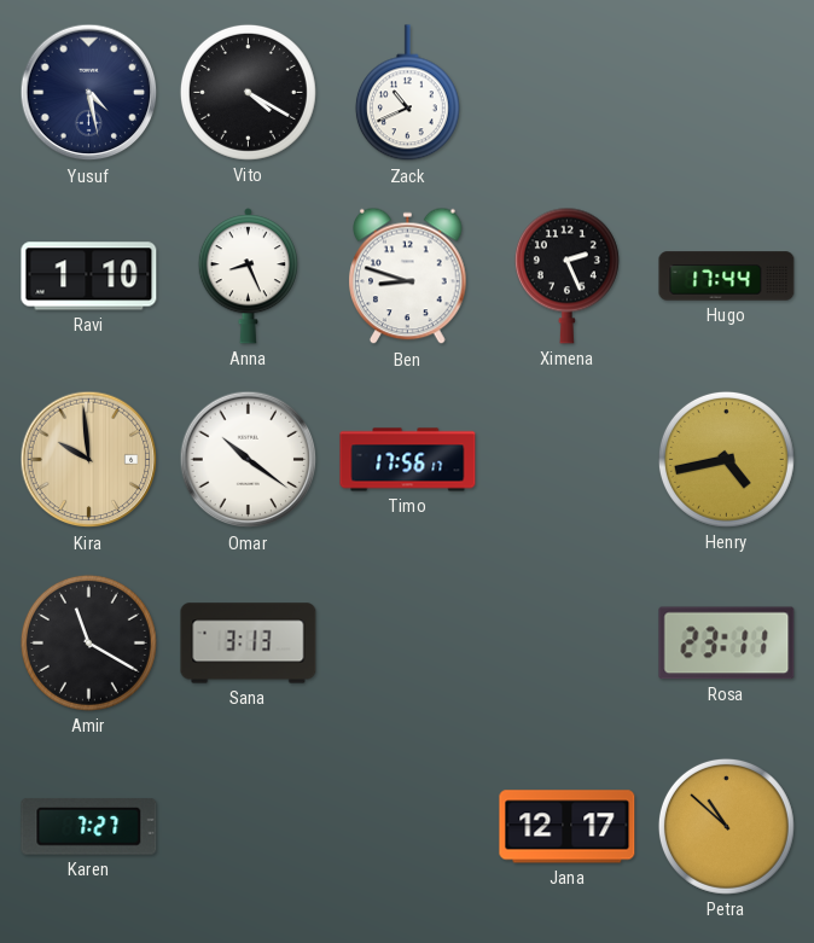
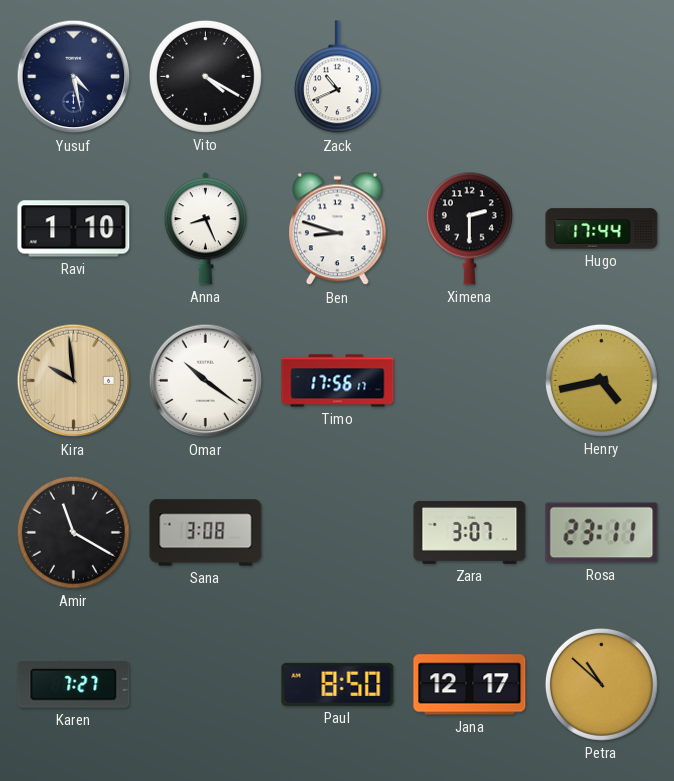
Ximena: 2:26 -> 2:30 (469, 228)
Sana: 3:13 -> 3:08 (206, 533)
Zara: none -> 3:07 (470, 532)
Paul: none -> 8:50 (338, 684)
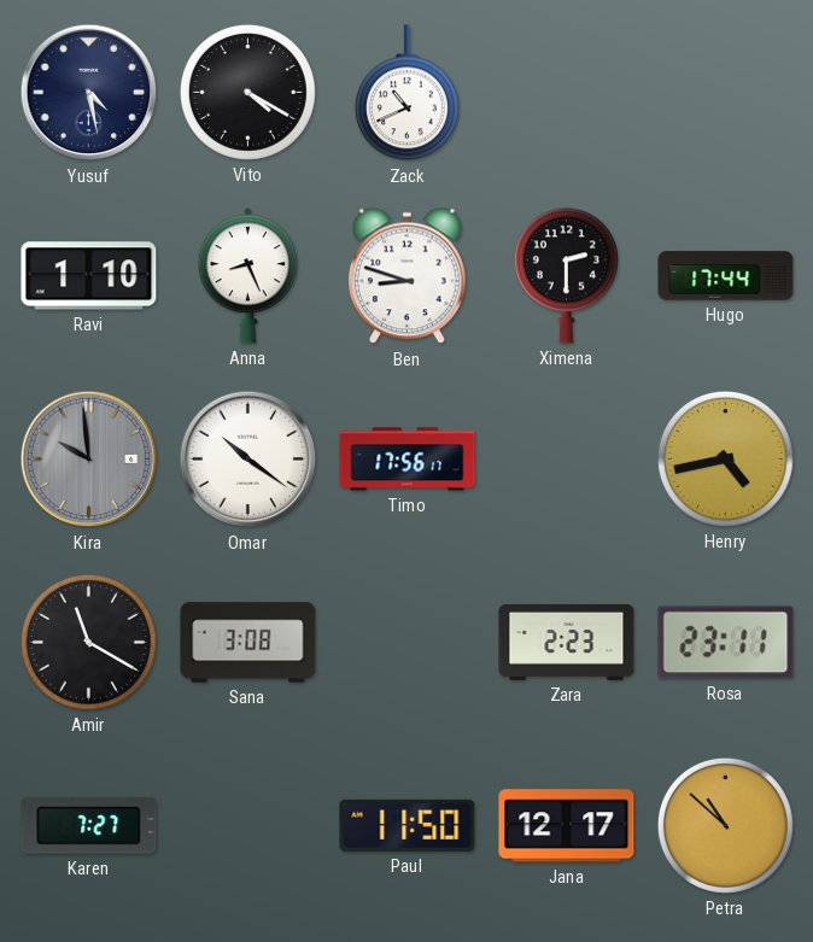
Kira dial: champagne -> grey (89, 460)
Zara: 3:07 -> 2:23 (567, 642)
Paul: 8:50 -> 11:50 (408, 825)
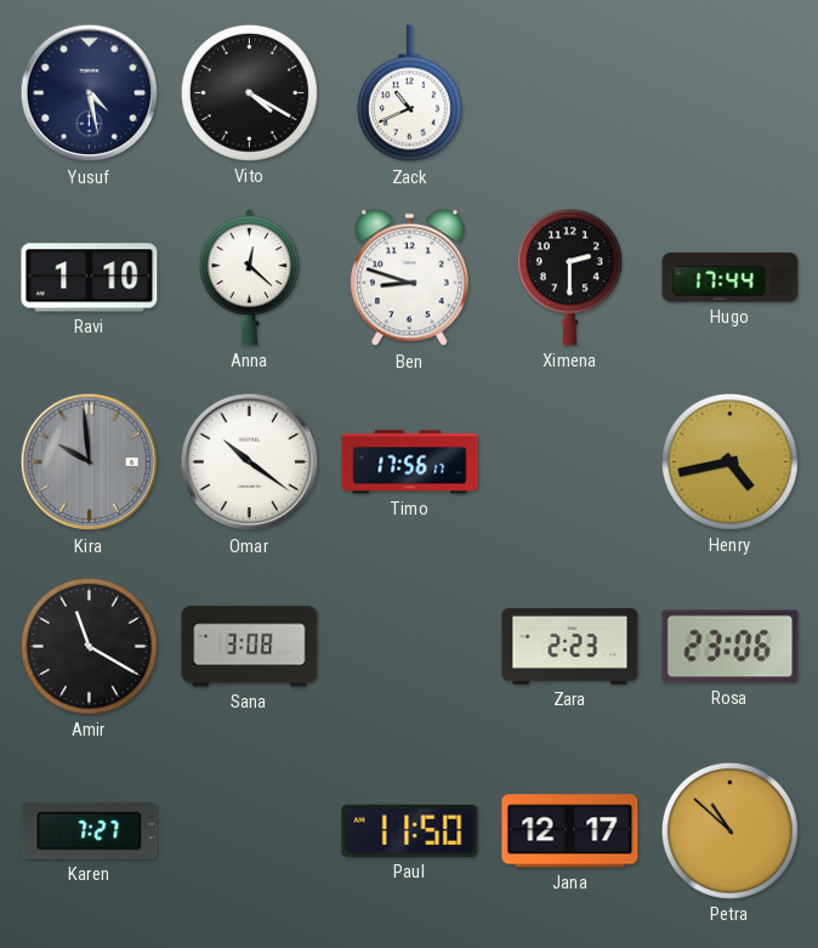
Anna: 8:26 -> 12:22 (249, 278)
Rosa: 23:11 -> 23:06 (731, 647)
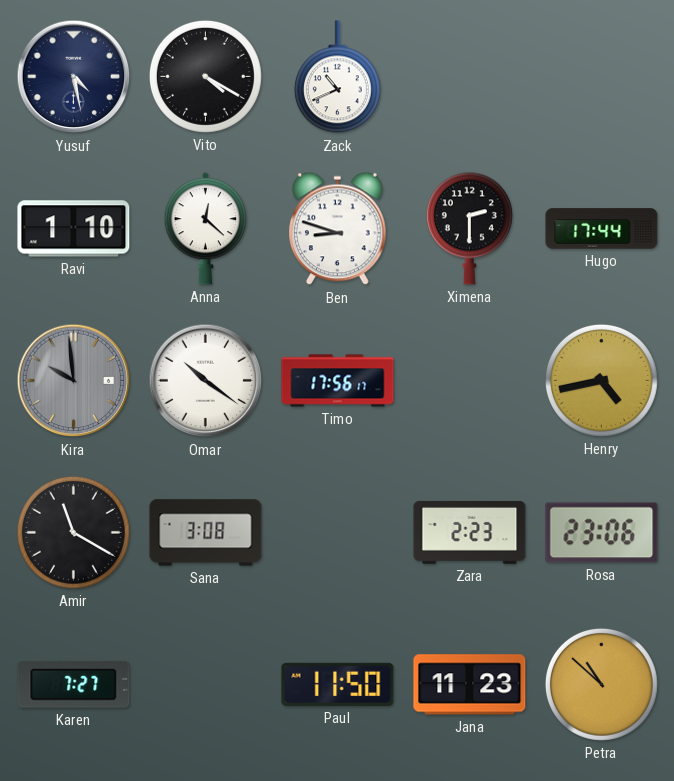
Jana: 12:17 -> 11:23 (470, 685)
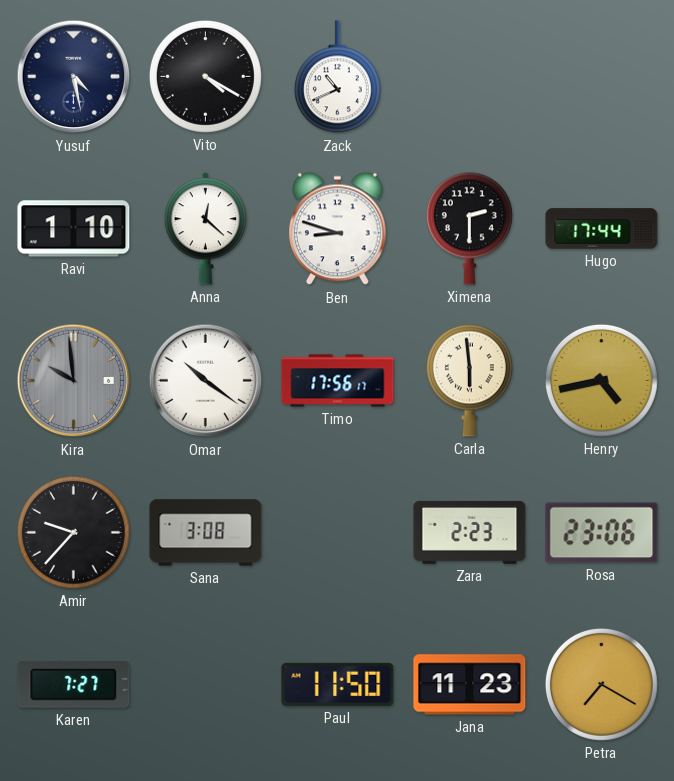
Carla: none -> 5:59 (469, 380)
Amir: 11:20 -> 9:37 (73, 532)
Petra: 10:52 -> 7:20 (601, 684)
